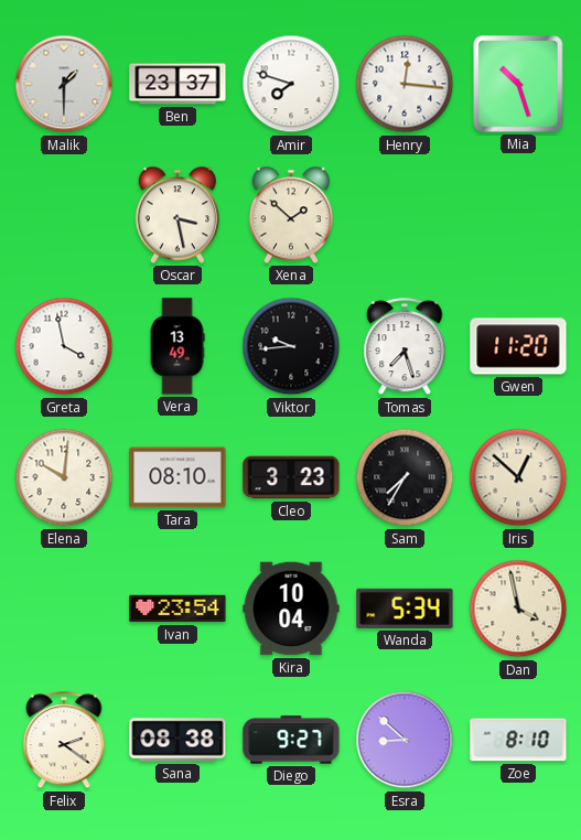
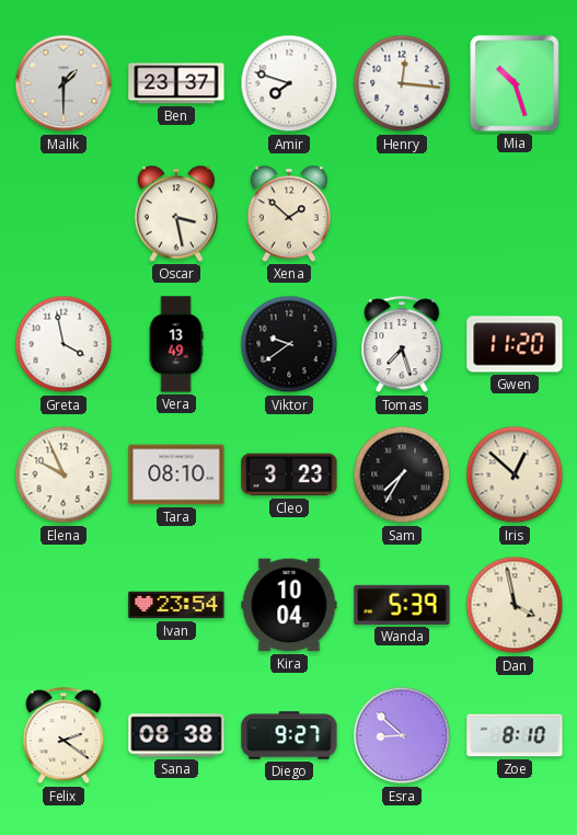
Viktor: 9:44 -> 9:39 (289, 344)
Elena: 10:01 -> 9:56 (64, 474)
Wanda: 5:34 -> 5:39 (402, 605)
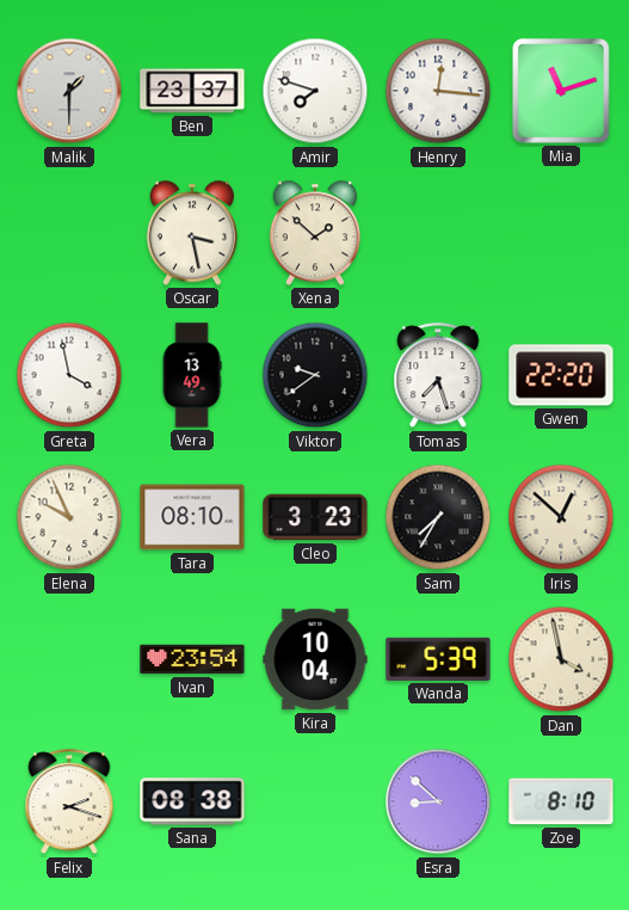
Mia: 10:27 -> 11:12 (561, 91)
Gwen: 11:20 -> 22:20 (561, 375)
Felix: 2:21 -> 2:18 (69, 803)
Diego: 9:27 -> none (289, 735)
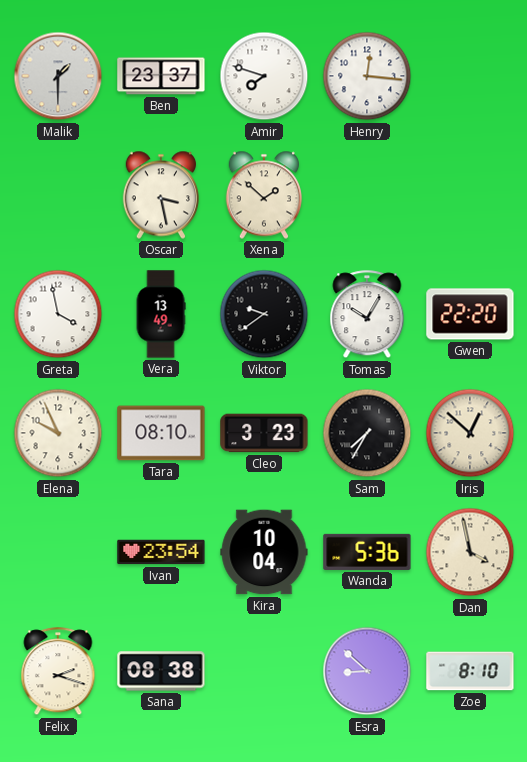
Mia: 11:12 -> none (561, 91)
Tomas: 7:27 -> 10:05 (367, 315)
Wanda: 5:39 -> 5:36 (367, 552)
